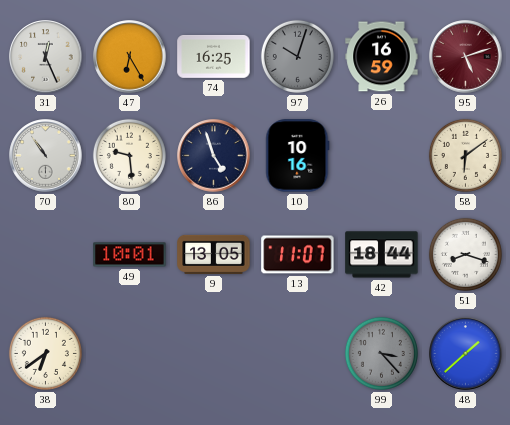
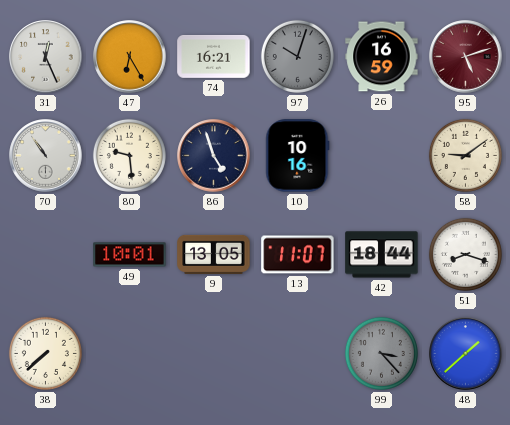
74: 16:25 -> 16:21 (214, 56)
58: 6:09 -> 9:09 (465, 155)
38: 6:39 -> 7:38 (45, 353)
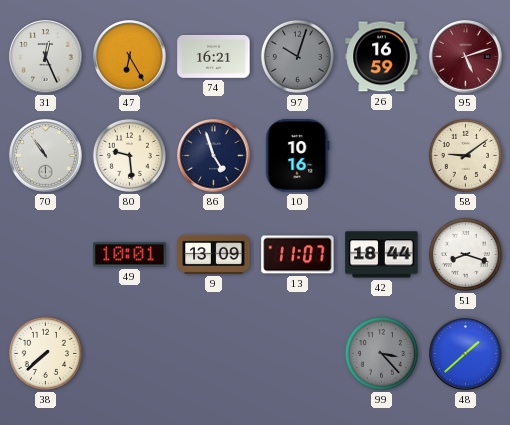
9: 13:05 -> 13:09 (214, 254)
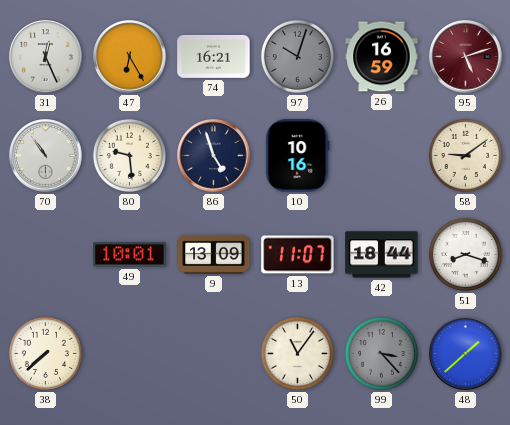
50: none -> 11:06 (297, 353)
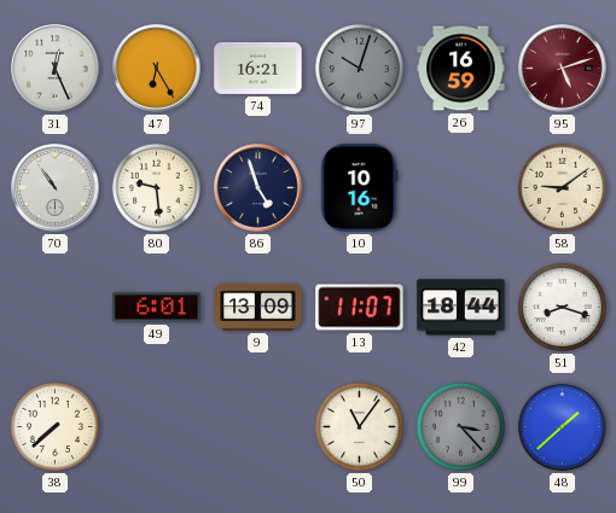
49: 10:01 -> 6:01 (157, 308)
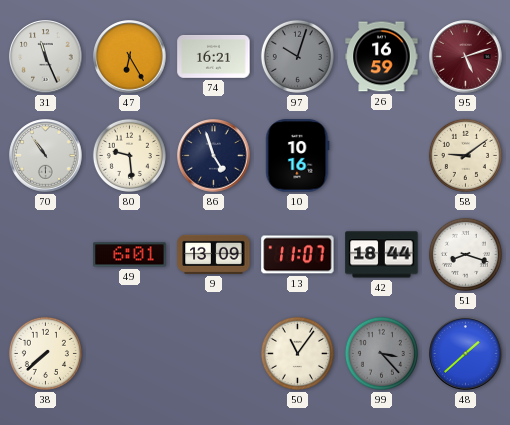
31: 12:26 -> 11:26 (46, 57)
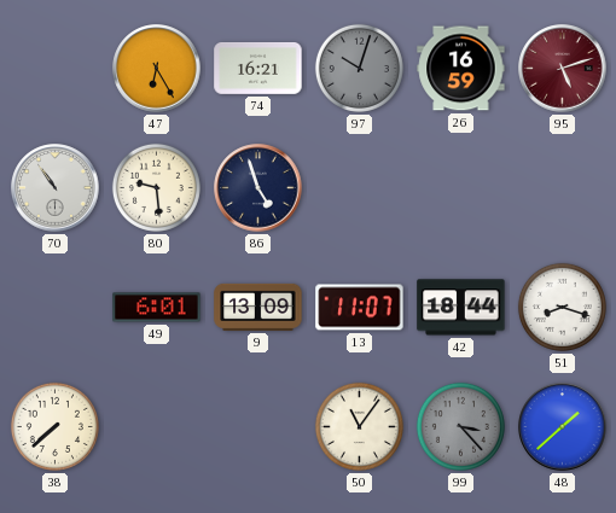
31: 11:26 -> none (46, 57)
10: 10:16 -> none (298, 156)
58: 9:09 -> none (465, 155)
